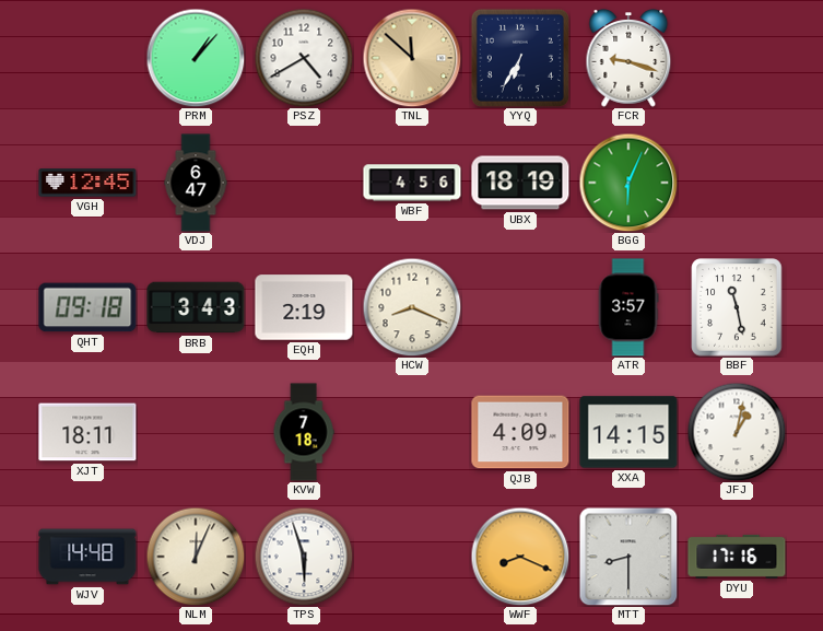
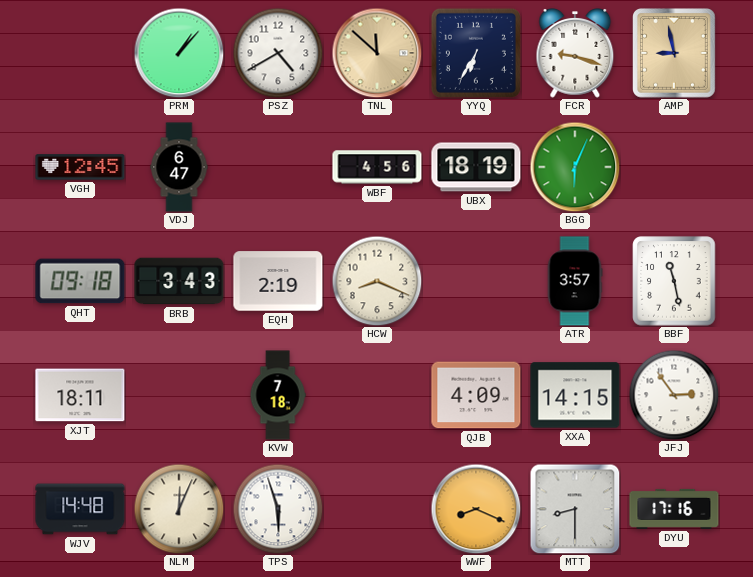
AMP: none -> 8:58 (675, 54)
JFJ: 1:02 -> 2:54 (674, 395)
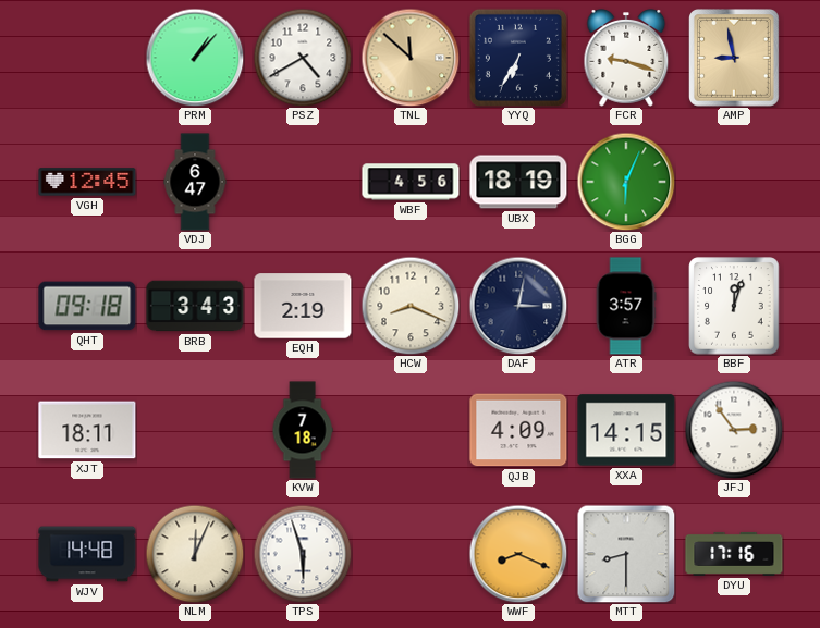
DAF: none -> 3:02 (518, 306)
BBF: 11:28 -> 12:03 (734, 306)
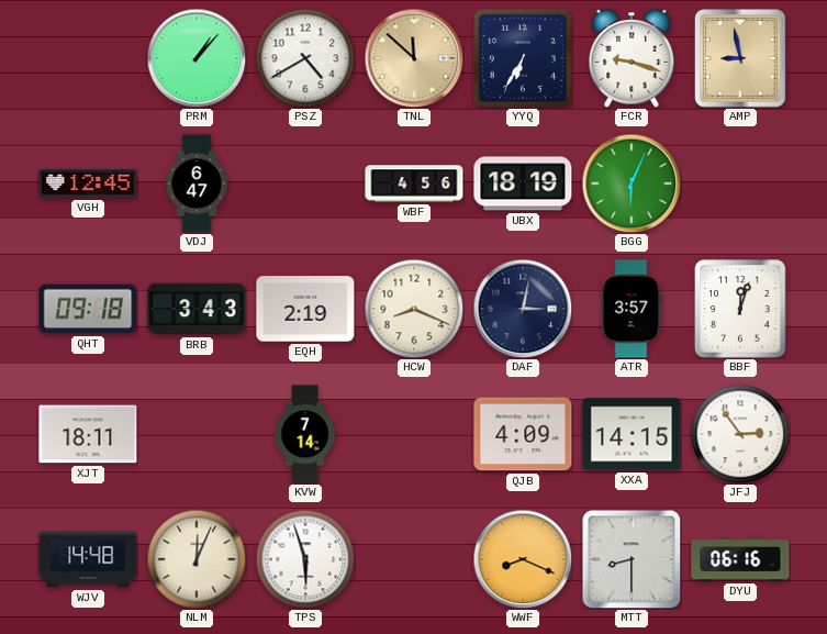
KVW: 7:18 -> 7:14 (305, 434)
DYU: 17:16 -> 06:16 (740, 559)
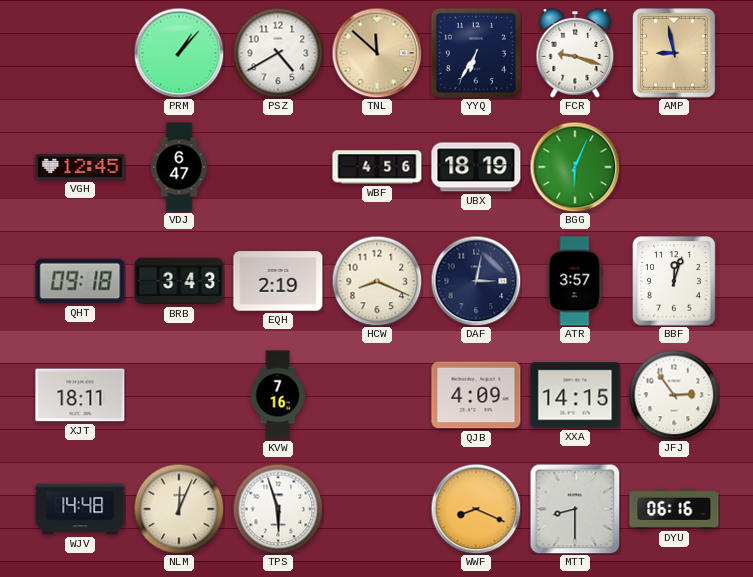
KVW: 7:14 -> 7:16 (278, 395)
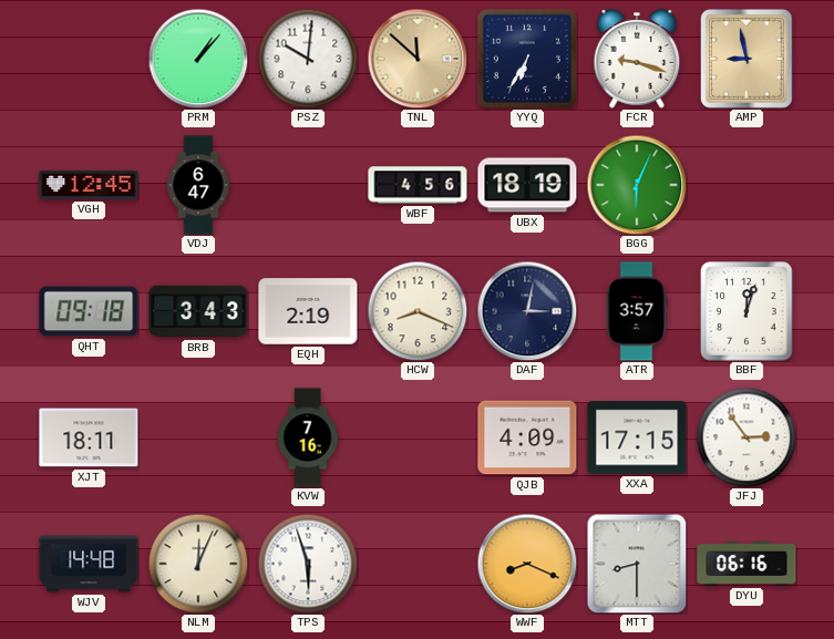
PSZ: 4:40 -> 10:01 (308, 59)
XXA: 14:15 -> 17:15 (637, 437)
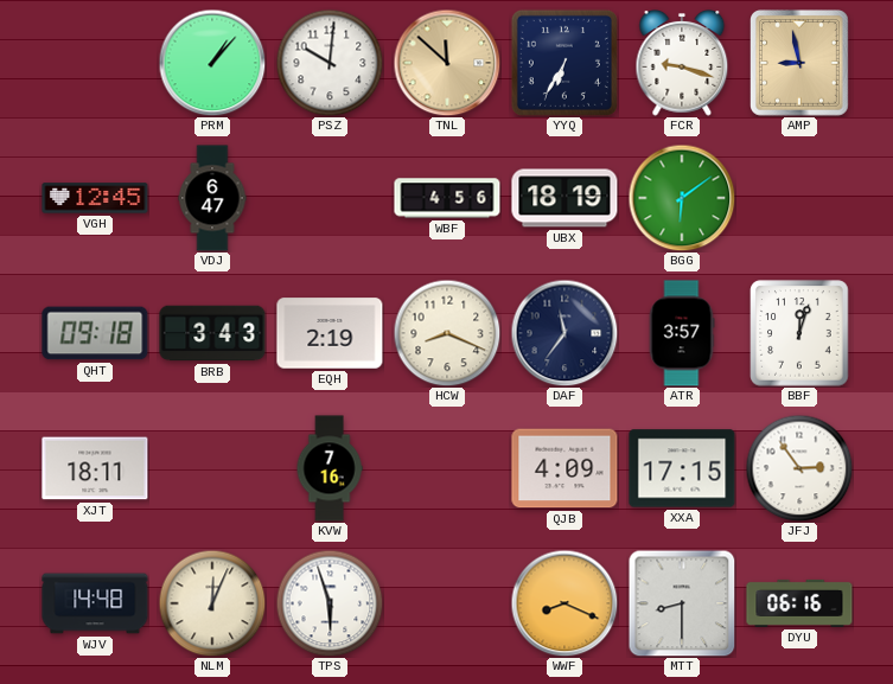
BGG: 6:04 -> 6:09 (682, 198)
DAF: 3:02 -> 11:36 (564, 333)
